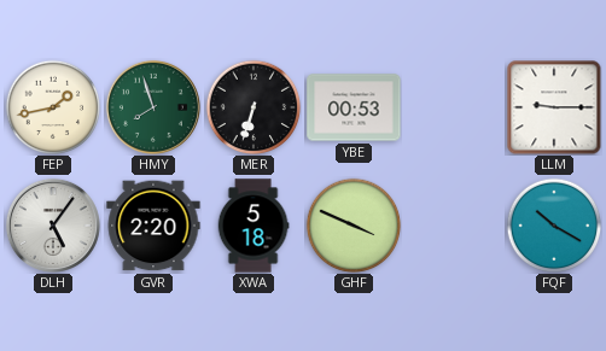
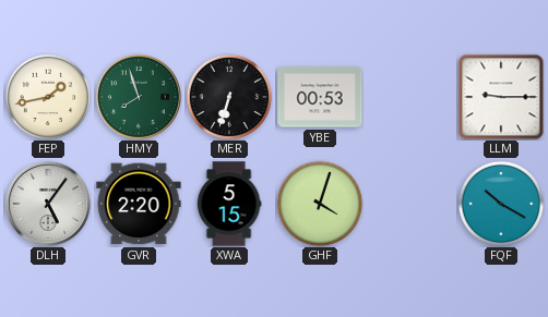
XWA: 5:18 -> 5:15 (229, 204)
GHF: 3:49 -> 4:03 (320, 204)
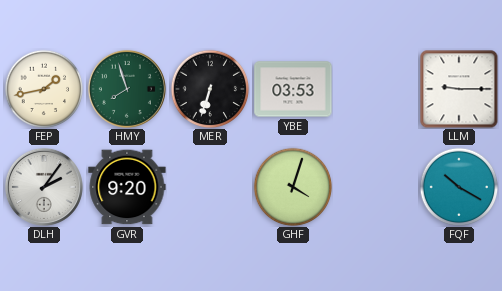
YBE: 00:53 -> 03:53 (293, 89)
DLH: 5:06 -> 2:06 (44, 187)
GVR: 2:20 -> 9:20 (127, 187)
XWA: 5:15 -> none (229, 204)
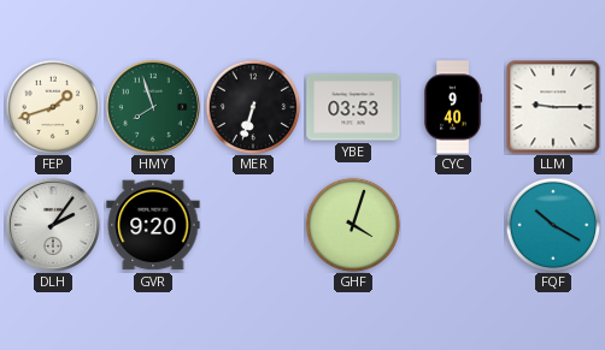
FEP: 1:43 -> 1:42 (53, 107)
CYC: none -> 9:40 (453, 107)
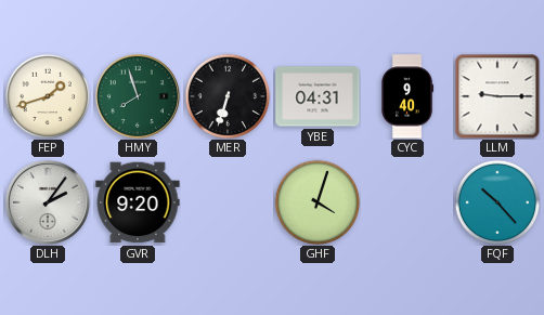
YBE: 03:53 -> 04:31 (318, 96)
FQF: 10:20 -> 10:23 (497, 202)
